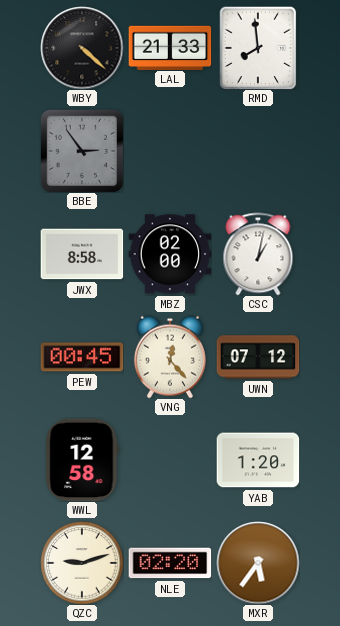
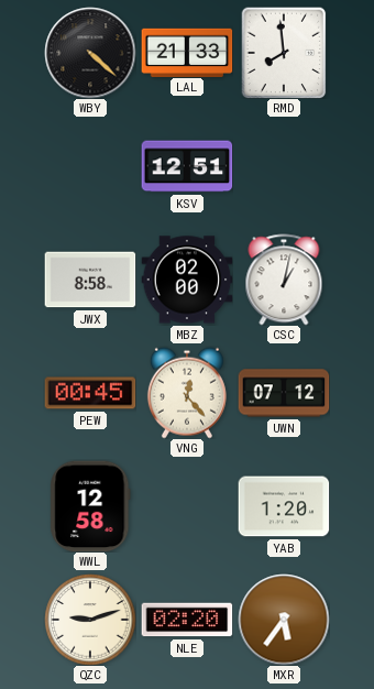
BBE: 2:54 -> none (82, 151)
KSV: none -> 12:51 (187, 166)
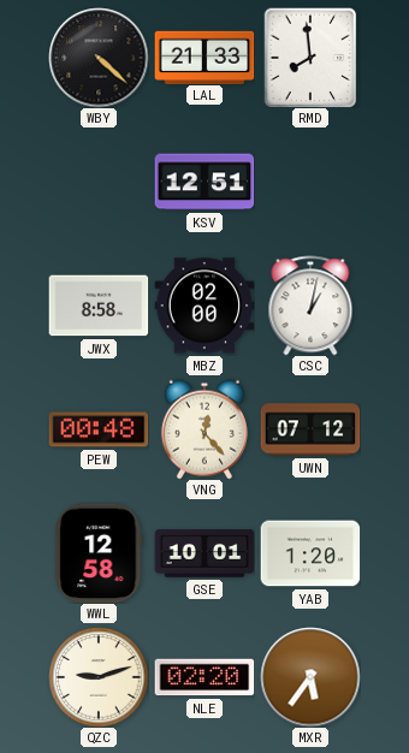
PEW: 00:45 -> 00:48 (99, 429)
GSE: none -> 10:01 (204, 553)
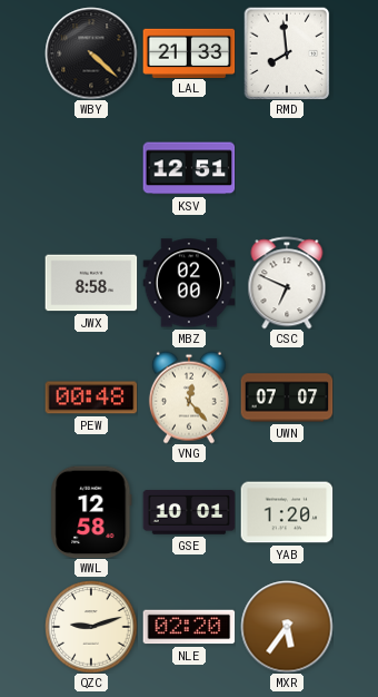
CSC: 1:02 -> 6:49 (287, 283)
UWN: 07:12 -> 07:07 (287, 397)
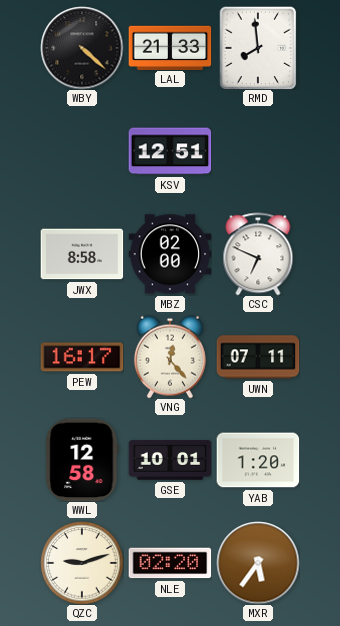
PEW: 00:48 -> 16:17 (82, 357)
UWN: 07:07 -> 07:11 (258, 357)
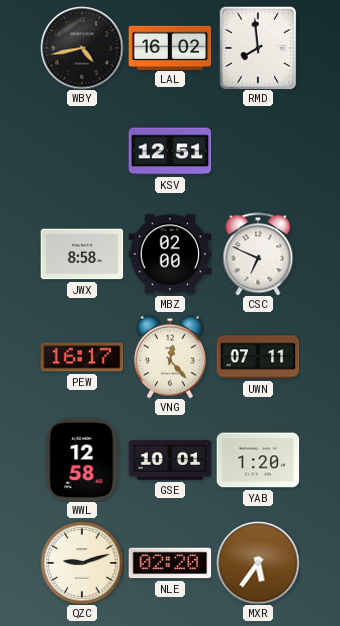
WBY: 4:22 -> 4:43 (82, 48)
LAL: 21:33 -> 16:02 (170, 47)
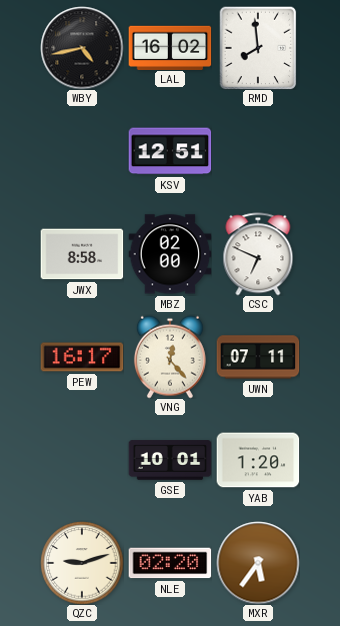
WWL: 12:58 -> none (82, 460)
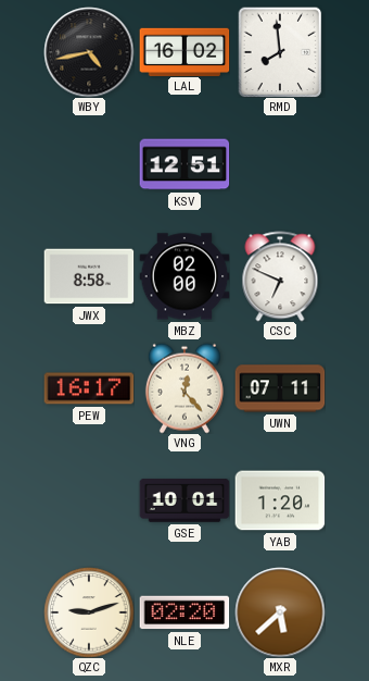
MXR: 5:36 -> 5:38 (280, 612)
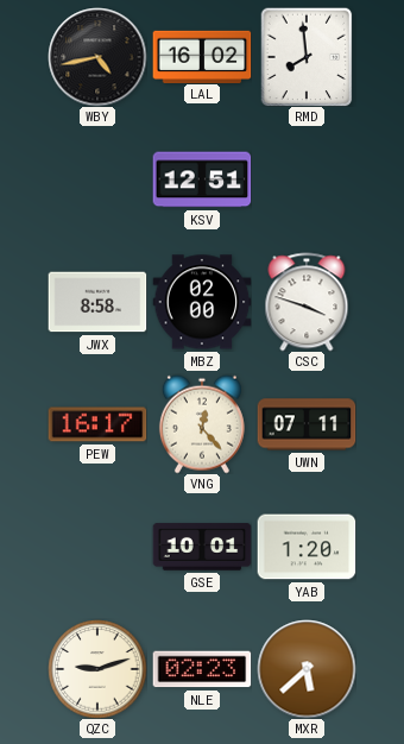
CSC: 6:49 -> 3:48 (307, 302)
NLE: 02:20 -> 02:23 (202, 669)
